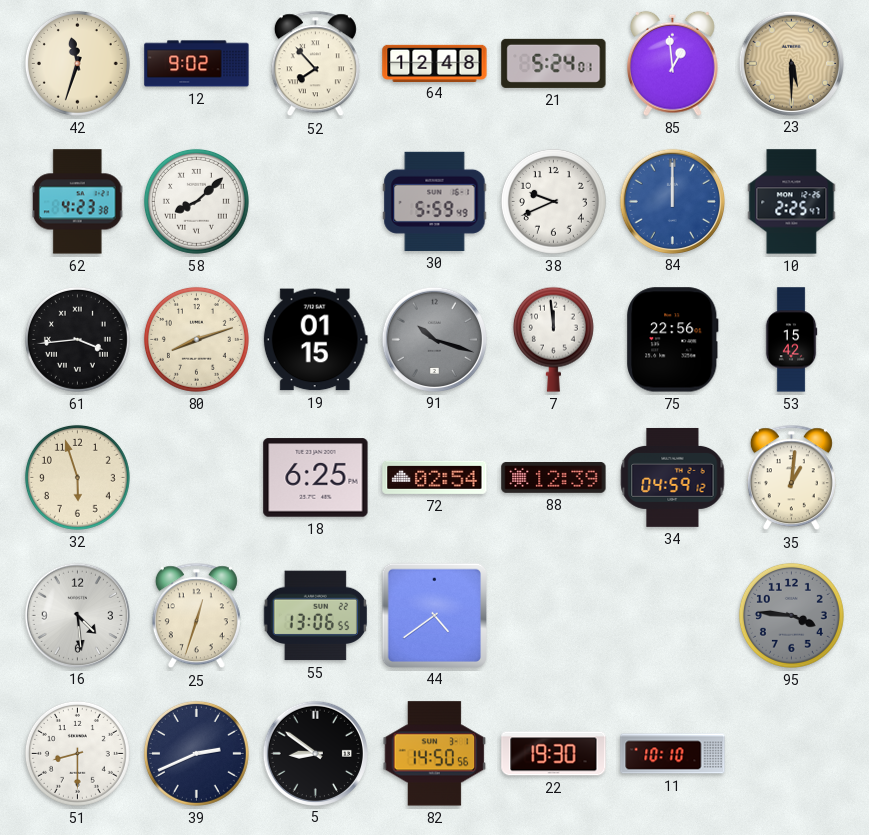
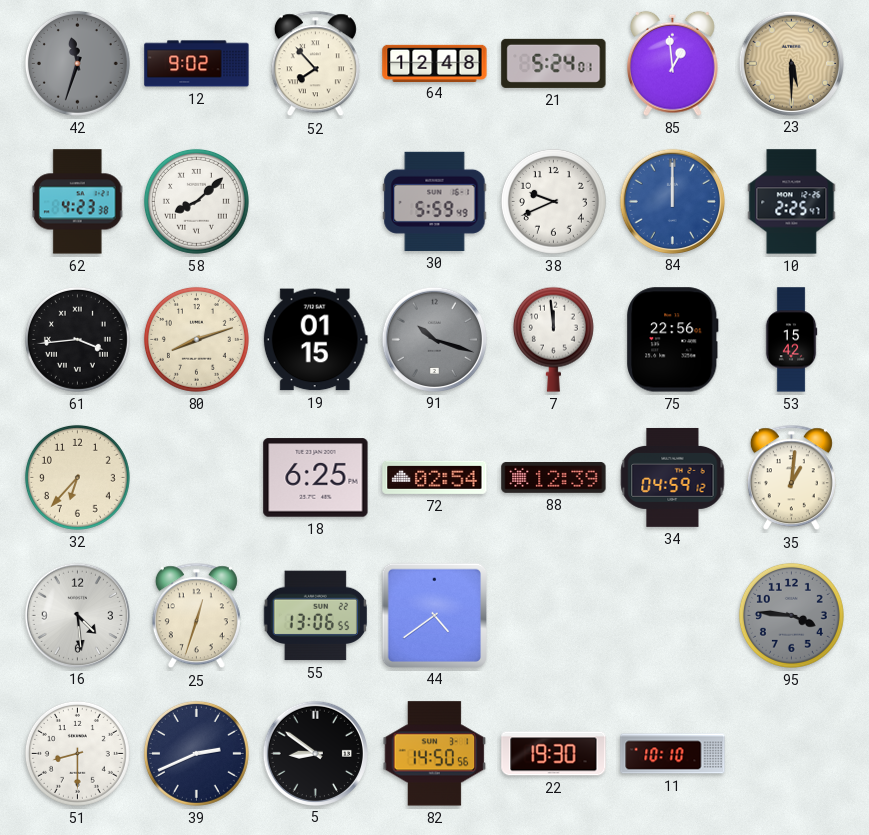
42 dial: cream -> grey (77, 63)
32: 5:57 -> 6:37 (77, 477)
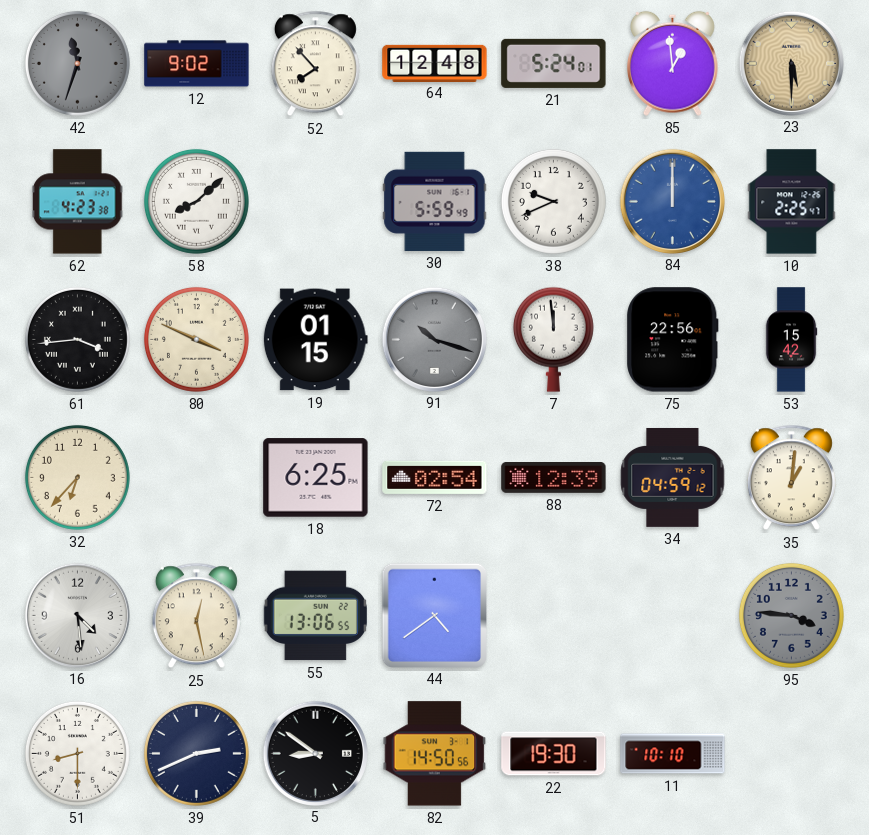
80: 8:12 -> 3:49 (196, 339)
25: 12:33 -> 12:28 (196, 616)
